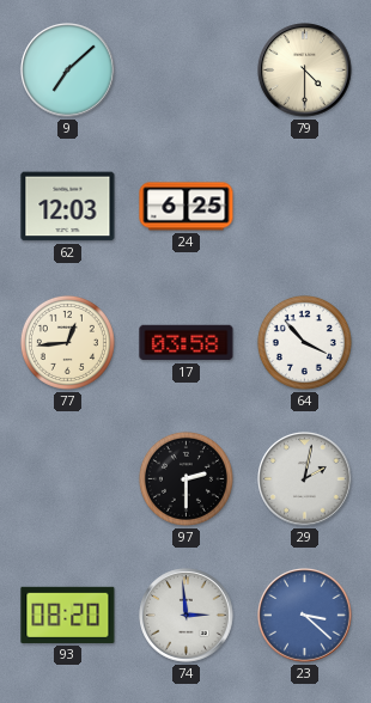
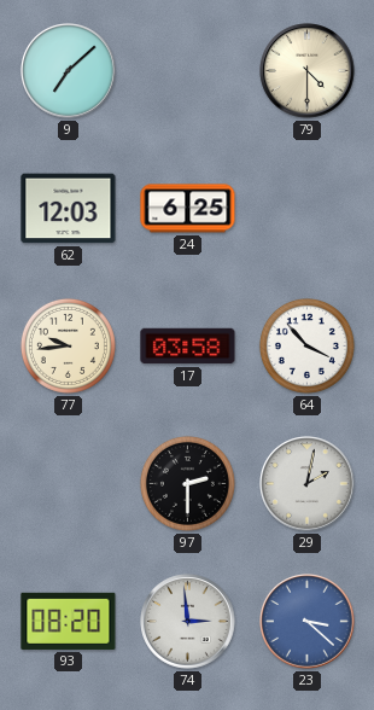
77: 12:44 -> 9:44 (68, 345)
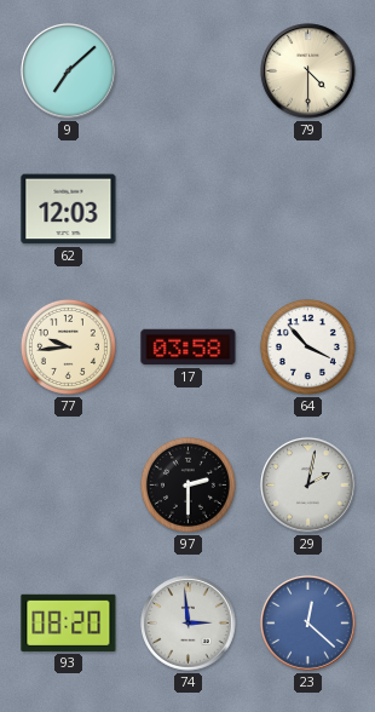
24: 6:25 -> none (188, 209)
23: 3:22 -> 12:22 (308, 624)
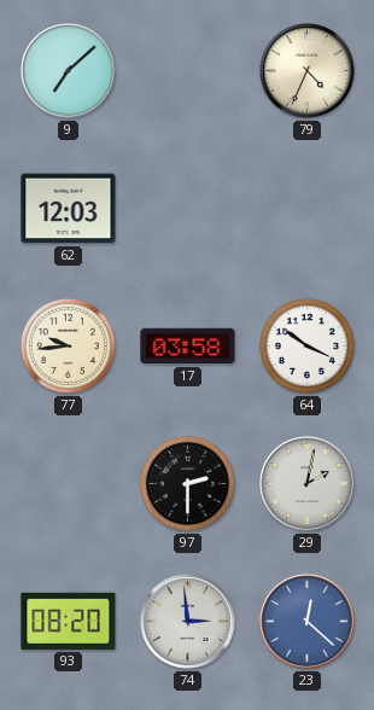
79: 4:30 -> 4:34 (308, 71)
64: 3:53 -> 3:51 (306, 345)
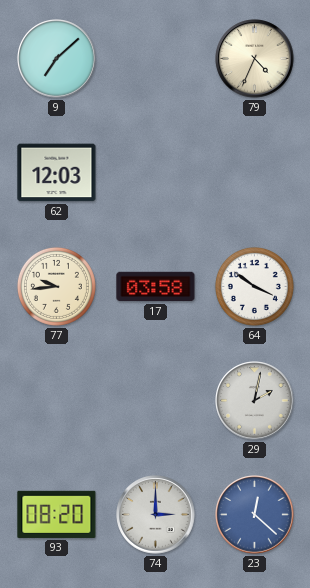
97: 2:30 -> none (187, 483)
74: 2:59 -> 3:00 (156, 515)
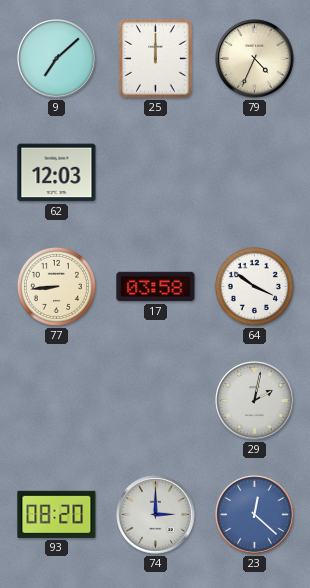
25: none -> 12:00 (156, 59)
77: 9:44 -> 8:44 (56, 286)
